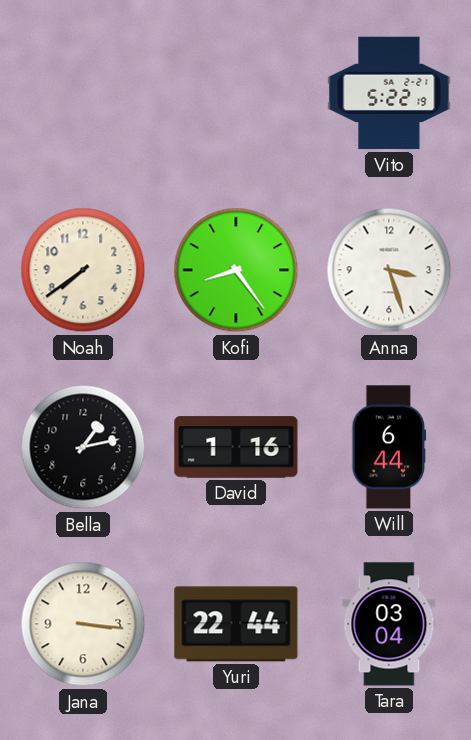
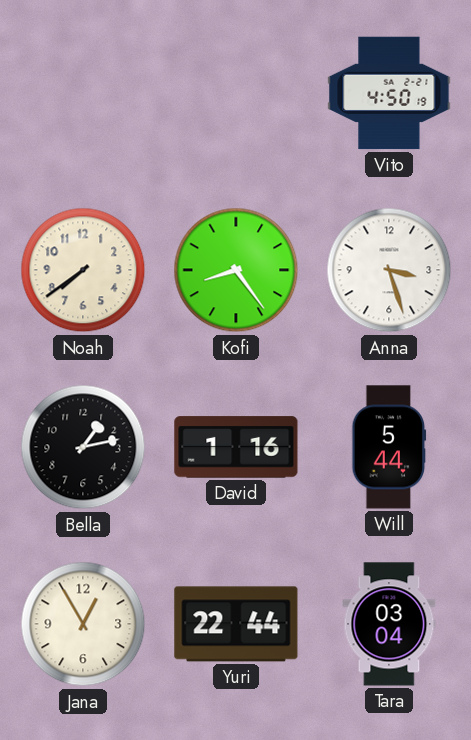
Vito: 5:22 -> 4:50 (389, 93)
Will: 6:44 -> 5:44 (389, 447)
Jana: 3:16 -> 12:55 (83, 624)
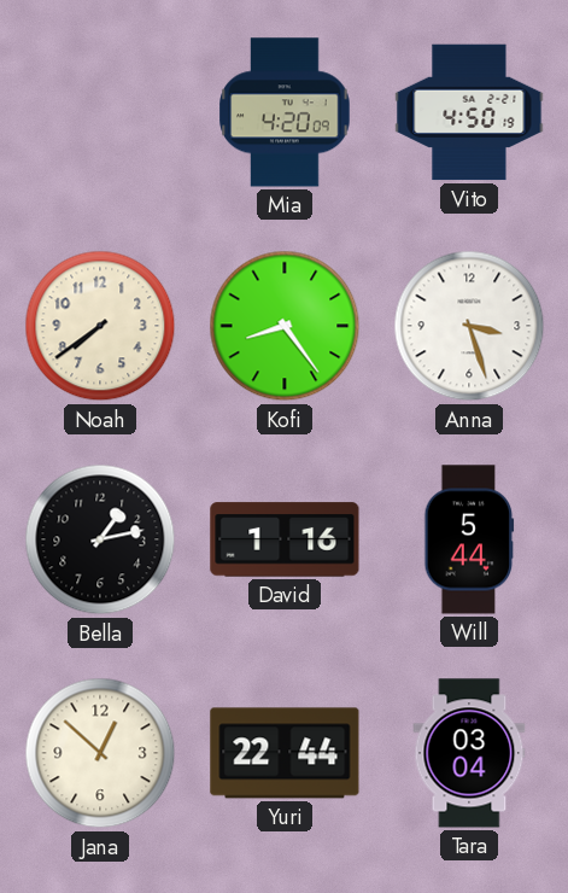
Mia: none -> 4:20 (285, 112)
Jana: 12:55 -> 12:52 (100, 753)
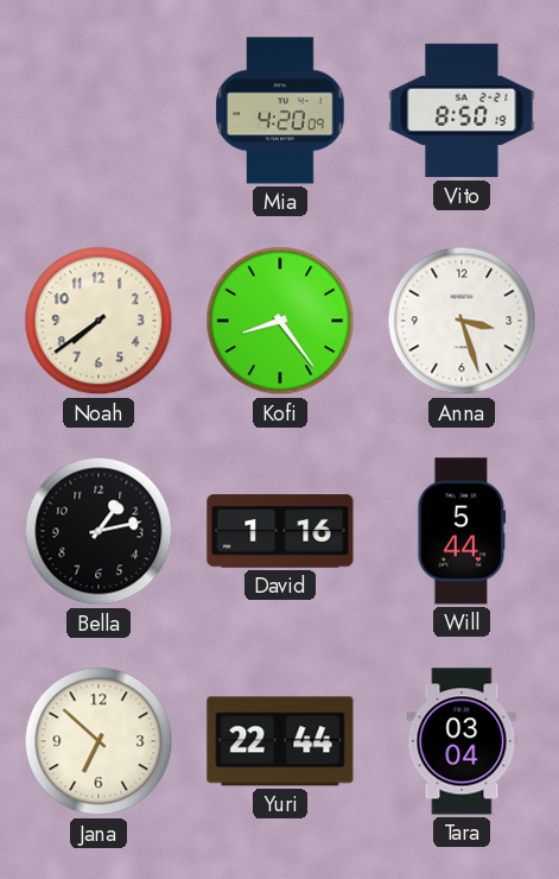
Vito: 4:50 -> 8:50 (462, 110)
Jana: 12:52 -> 6:52 (99, 741)
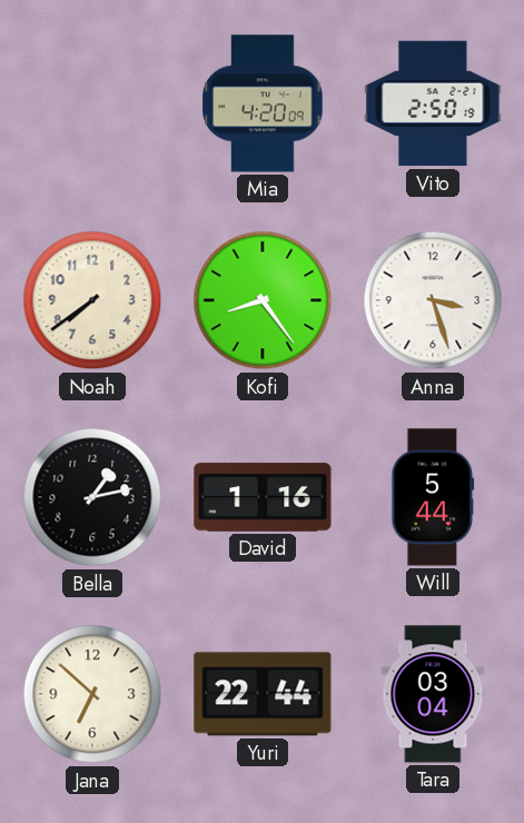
Vito: 8:50 -> 2:50 (433, 103)
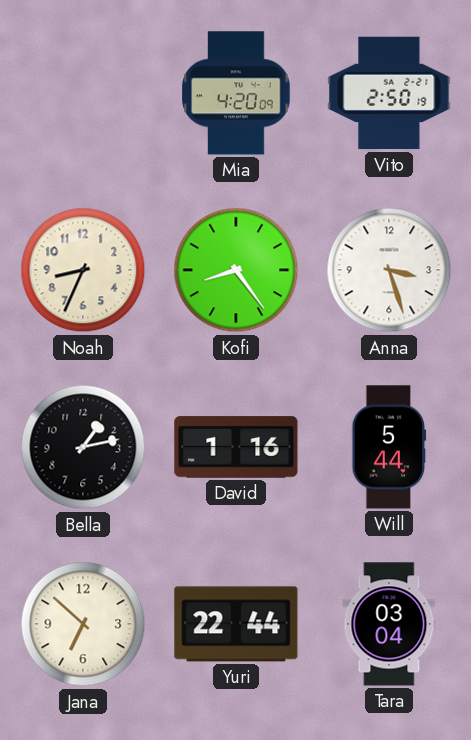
Noah: 7:39 -> 8:34 (83, 270)
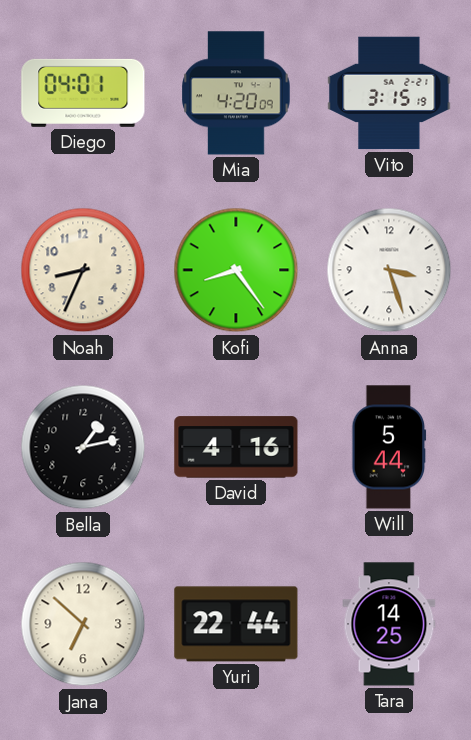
Diego: none -> 04:01 (83, 93)
Vito: 2:50 -> 3:15 (389, 93)
David: 1:16 -> 4:16 (236, 447)
Tara: 03:04 -> 14:25 (389, 624)
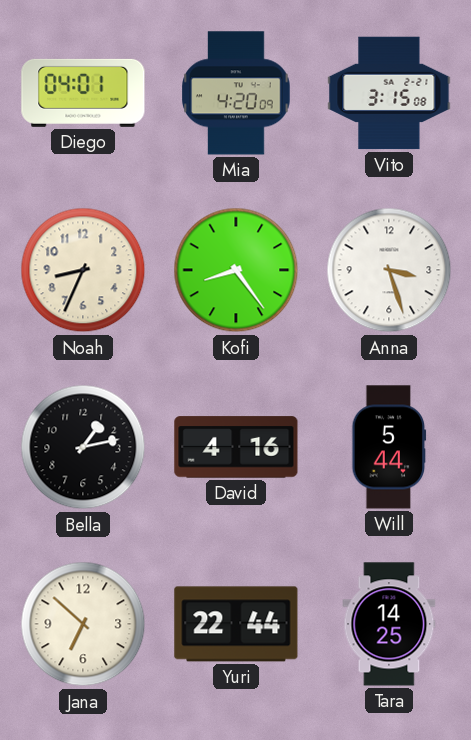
Vito: 3:15:19 -> 3:15:08 (389, 93)
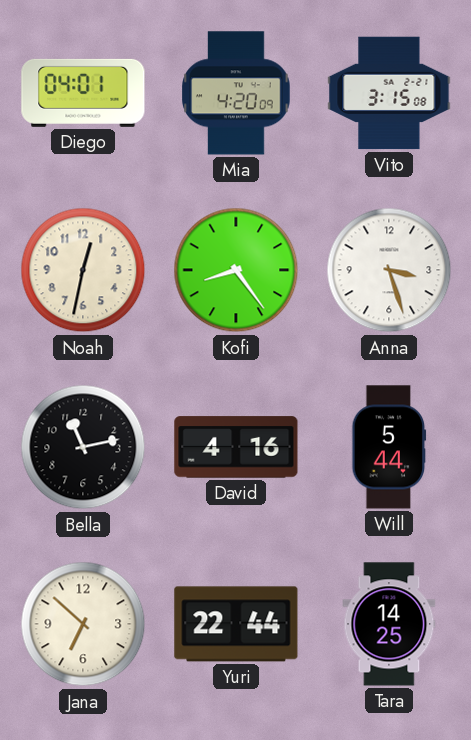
Noah: 8:34 -> 12:32 (83, 270)
Bella: 1:13 -> 11:13 (83, 447)
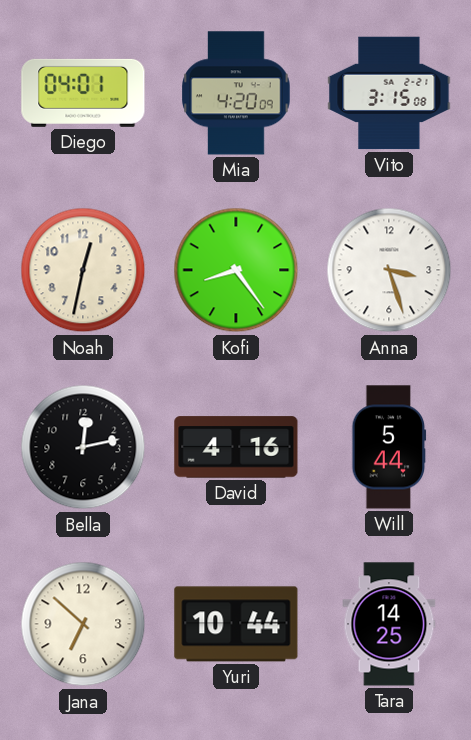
Bella: 11:13 -> 12:13 (83, 447)
Yuri: 22:44 -> 10:44 (236, 624)
